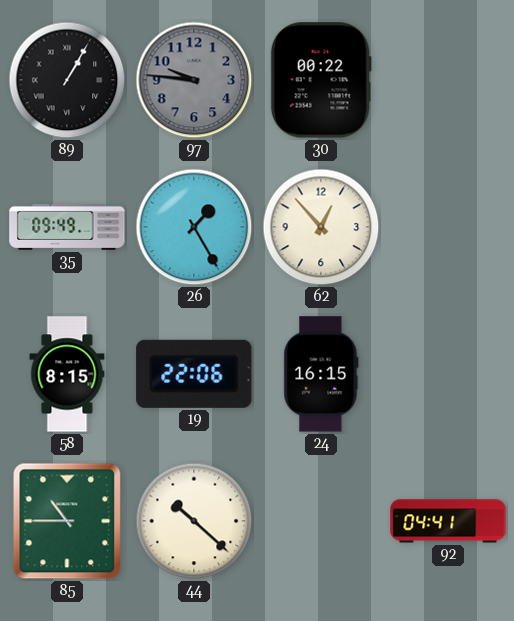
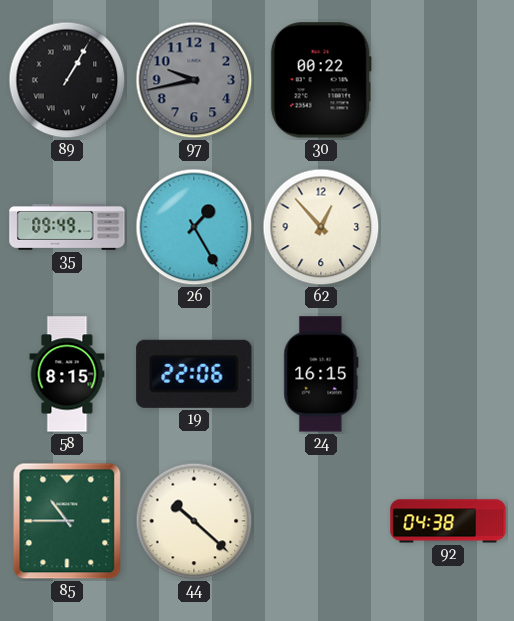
97: 9:46 -> 9:43 (194, 80)
92: 04:41 -> 04:38 (448, 521)
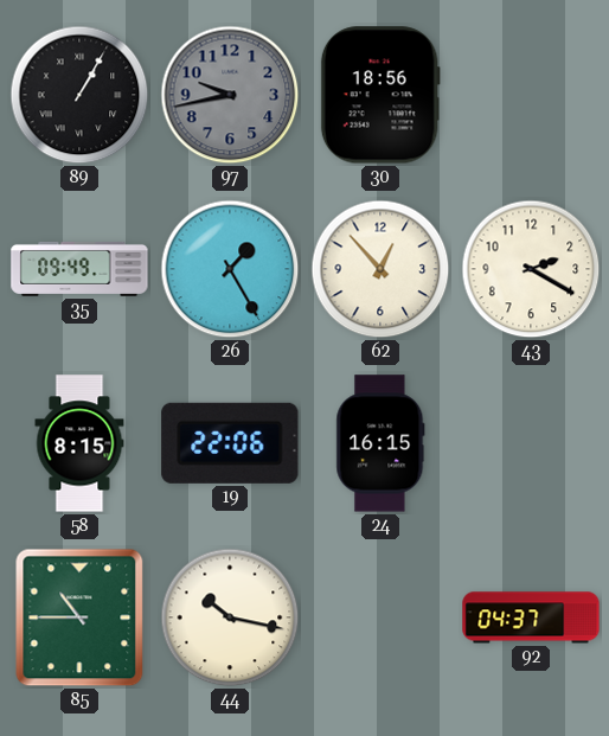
30: 00:22 -> 18:56 (380, 95)
43: none -> 2:20 (531, 269)
44: 10:22 -> 10:17 (230, 617)
92: 04:38 -> 04:37 (531, 617)
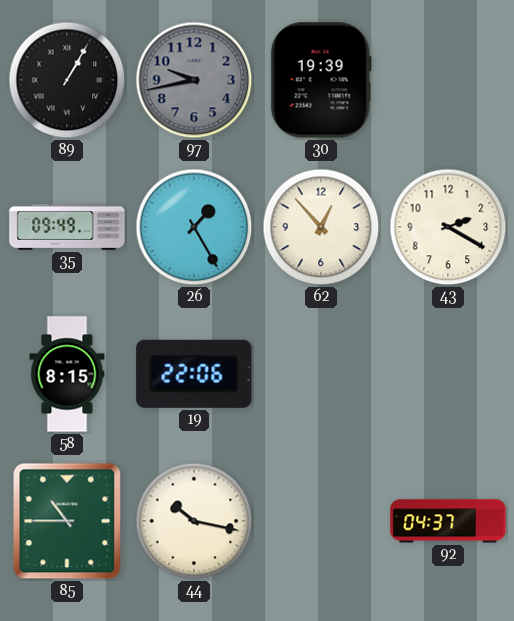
30: 18:56 -> 19:39 (321, 80)
24: 16:15 -> none (380, 443)
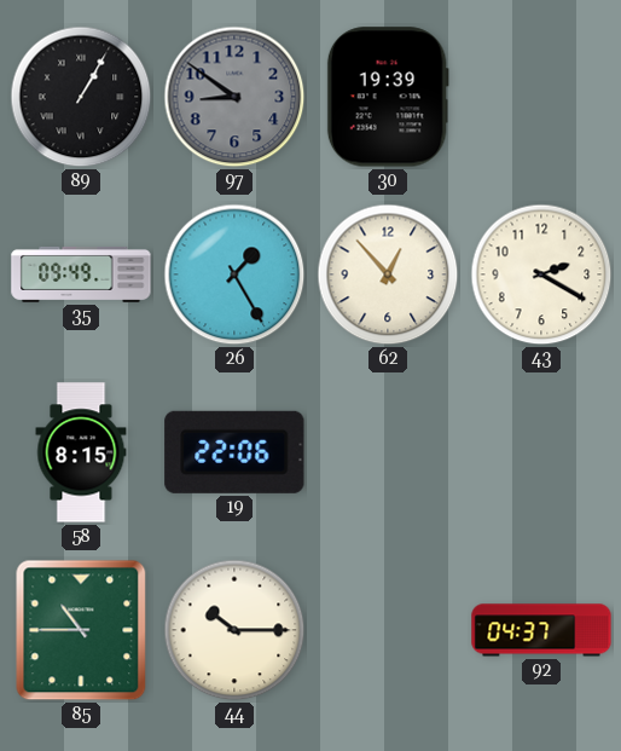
97: 9:43 -> 8:51 (234, 97)
44: 10:17 -> 10:15 (234, 630)
